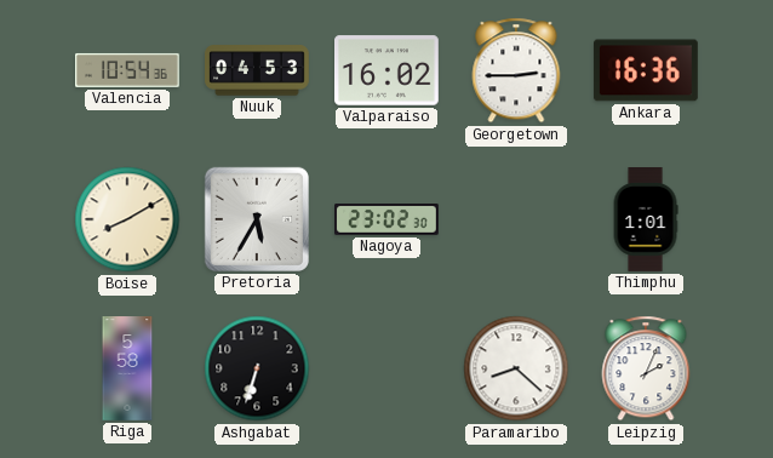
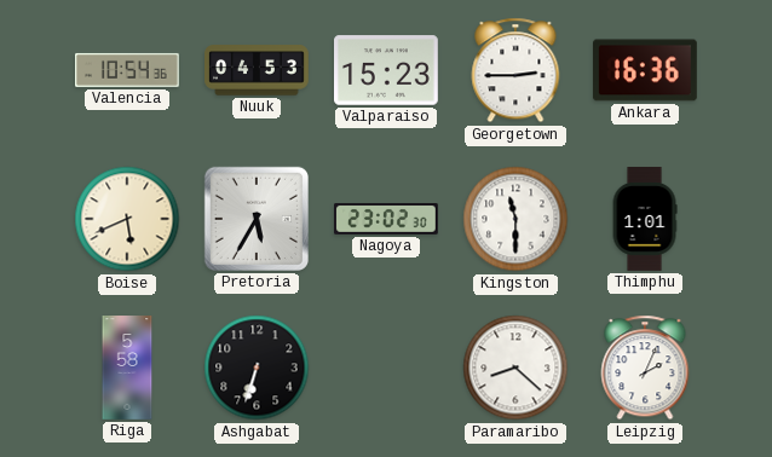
Valparaiso: 16:02 -> 15:23 (387, 70)
Boise: 8:10 -> 5:41 (127, 219)
Kingston: none -> 11:30 (515, 219)
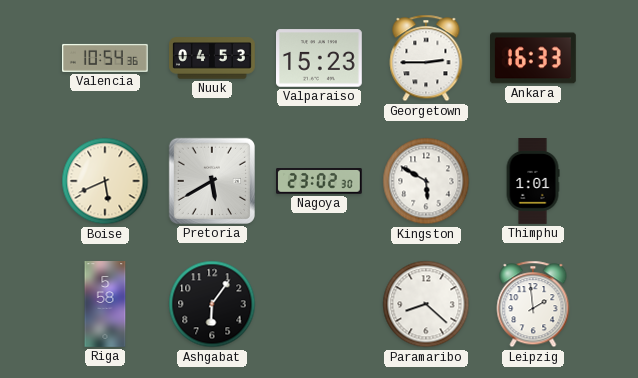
Ankara: 16:36 -> 16:33 (534, 58)
Pretoria: 5:35 -> 5:40 (212, 181)
Kingston: 11:30 -> 5:50 (426, 181)
Ashgabat: 6:33 -> 6:06 (212, 304)
Leipzig: 2:04 -> 1:59 (533, 304)
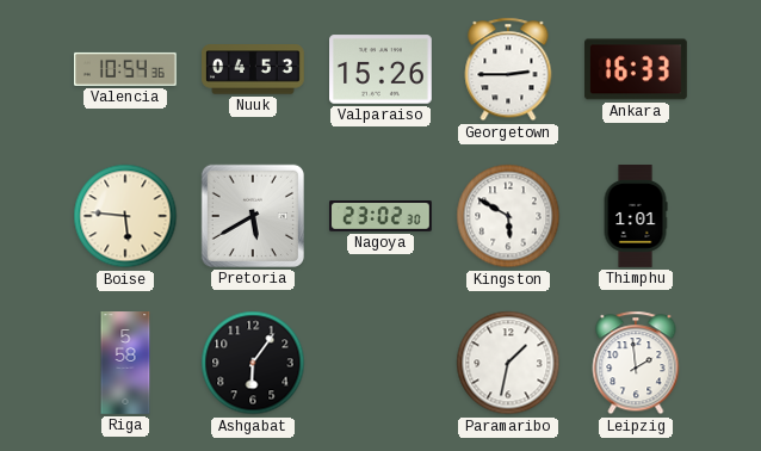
Valparaiso: 15:23 -> 15:26 (382, 69)
Boise: 5:41 -> 5:46 (125, 216)
Paramaribo: 8:22 -> 1:32 (508, 363)
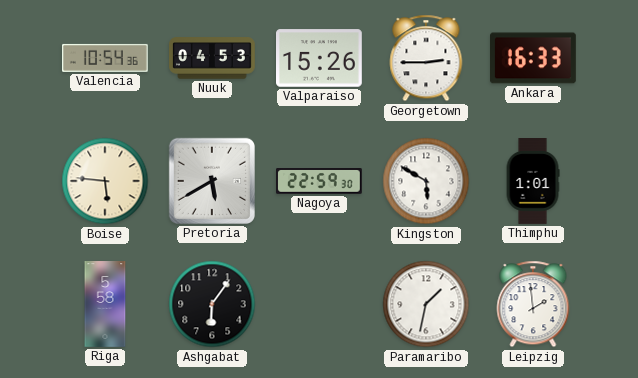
Nagoya: 23:02 -> 22:59 (320, 182)
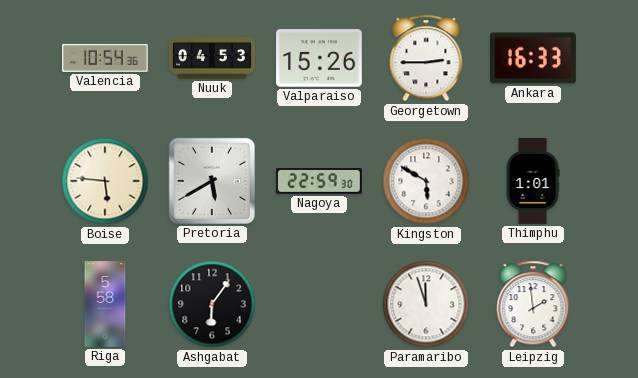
Paramaribo: 1:32 -> 11:57 (426, 304)
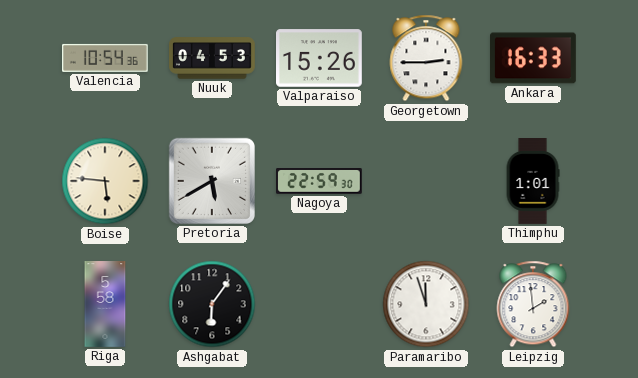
Kingston: 5:50 -> none (426, 181)
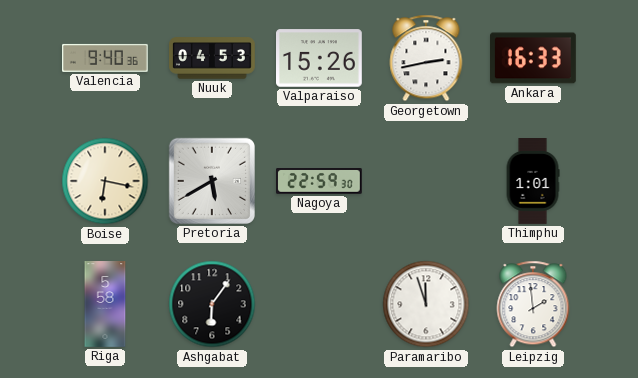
Valencia: 10:54 -> 9:40 (106, 58)
Georgetown: 2:45 -> 2:43 (426, 58)
Boise: 5:46 -> 6:17 (105, 181)
